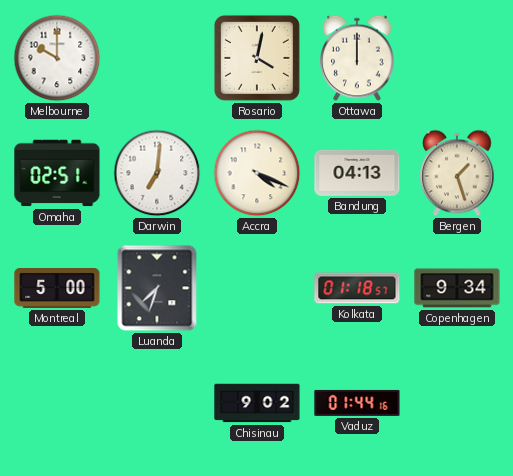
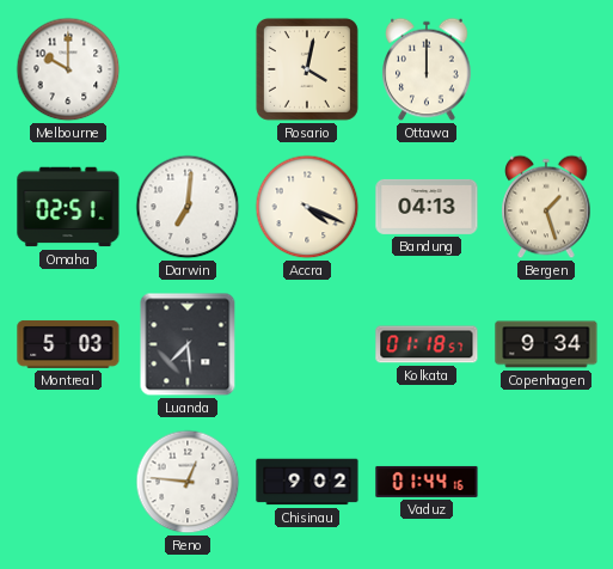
Montreal: 5:00 -> 5:03 (68, 344)
Luanda: 7:33 -> 7:29 (188, 344)
Reno: none -> 12:46 (188, 482)
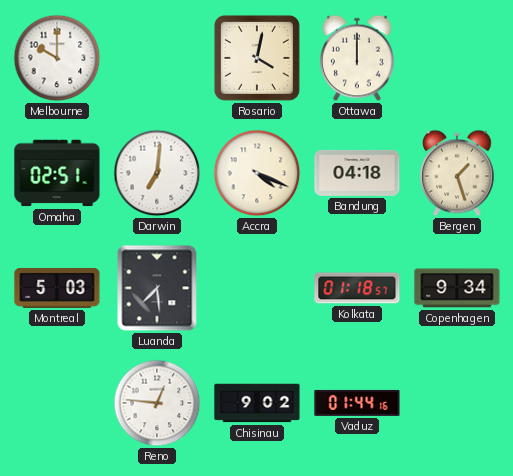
Bandung: 04:13 -> 04:18 (357, 173)
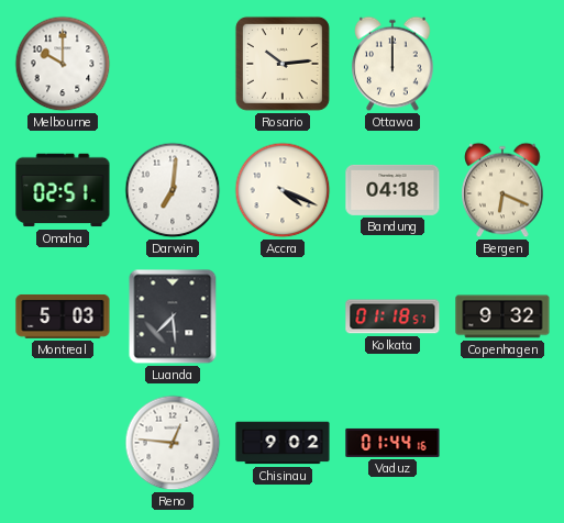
Rosario: 4:02 -> 10:14 (283, 64)
Bergen: 1:27 -> 6:19 (502, 190)
Copenhagen: 9:34 -> 9:32 (502, 316)
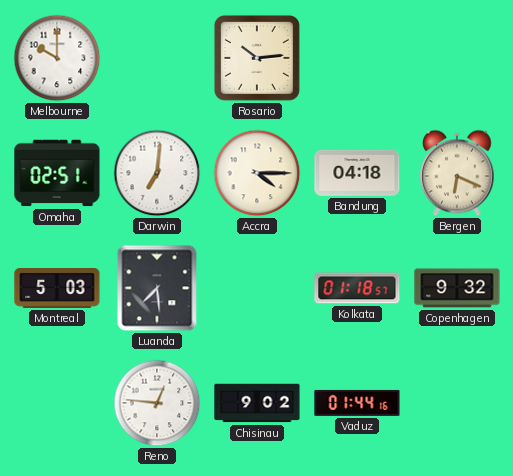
Ottawa: 12:00 -> none (392, 64)
Accra: 4:19 -> 4:15 (257, 173)
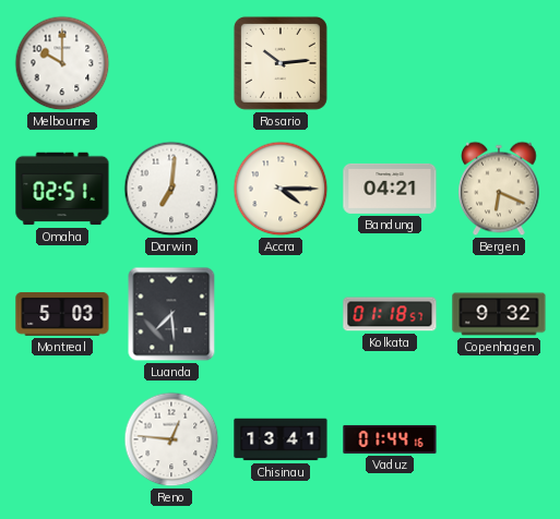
Bandung: 04:18 -> 04:21 (390, 189)
Chisinau: 9:02 -> 13:41 (281, 439)
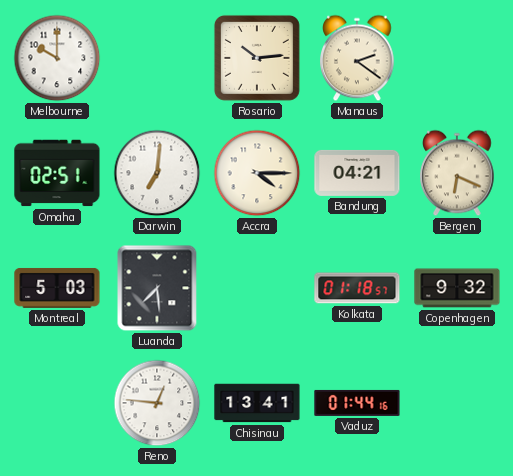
Manaus: none -> 2:21 (357, 58)
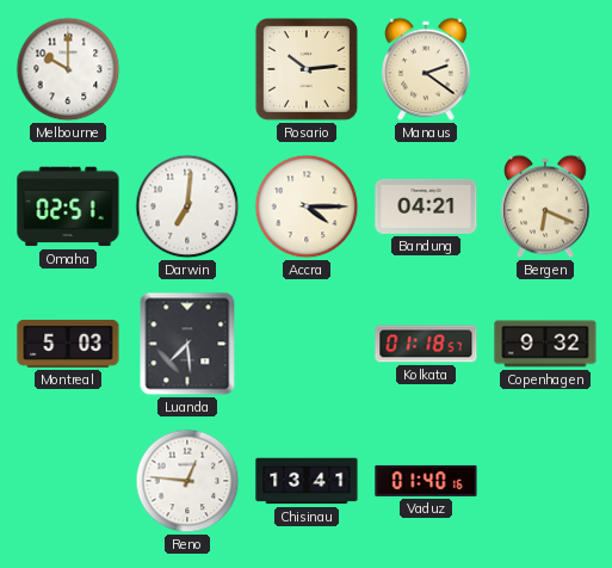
Vaduz: 01:44 -> 01:40 (426, 481)
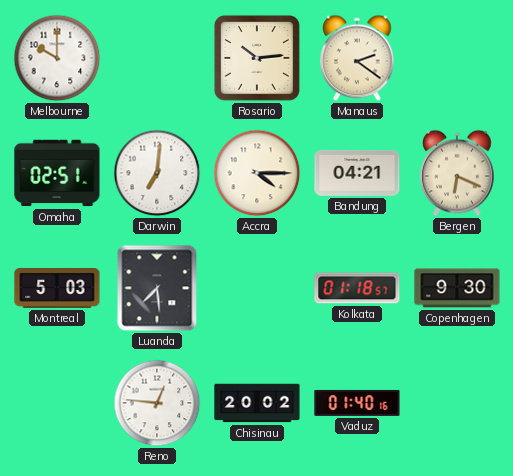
Copenhagen: 9:32 -> 9:30 (457, 288)
Chisinau: 13:41 -> 20:02 (257, 403)
